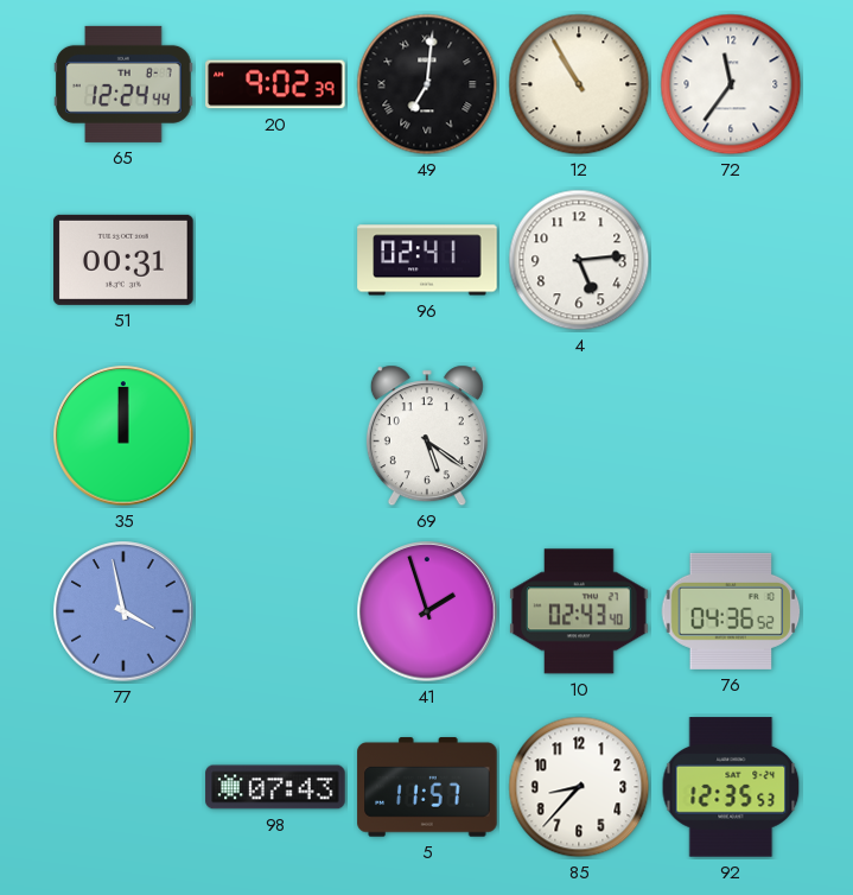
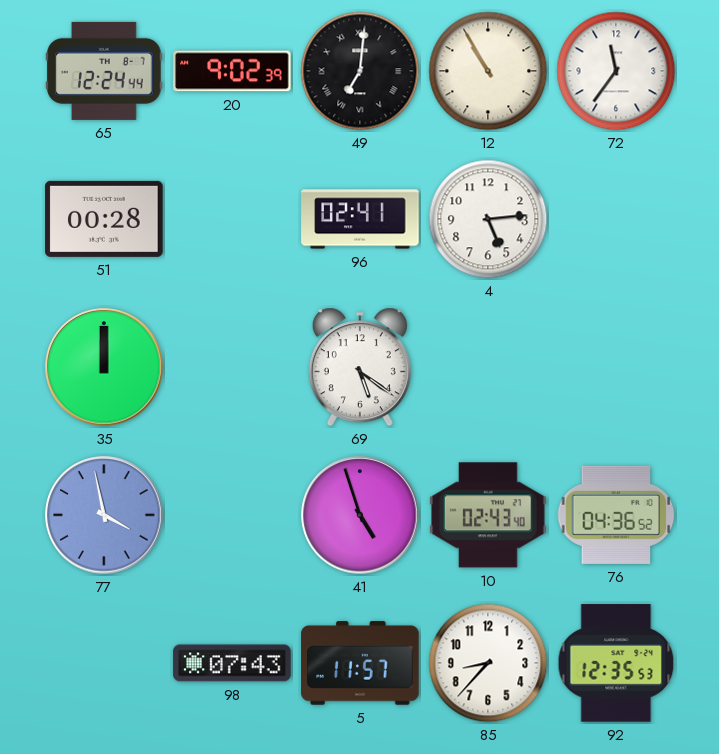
51: 00:31 -> 00:28 (104, 219)
41: 1:57 -> 4:57 (360, 515)
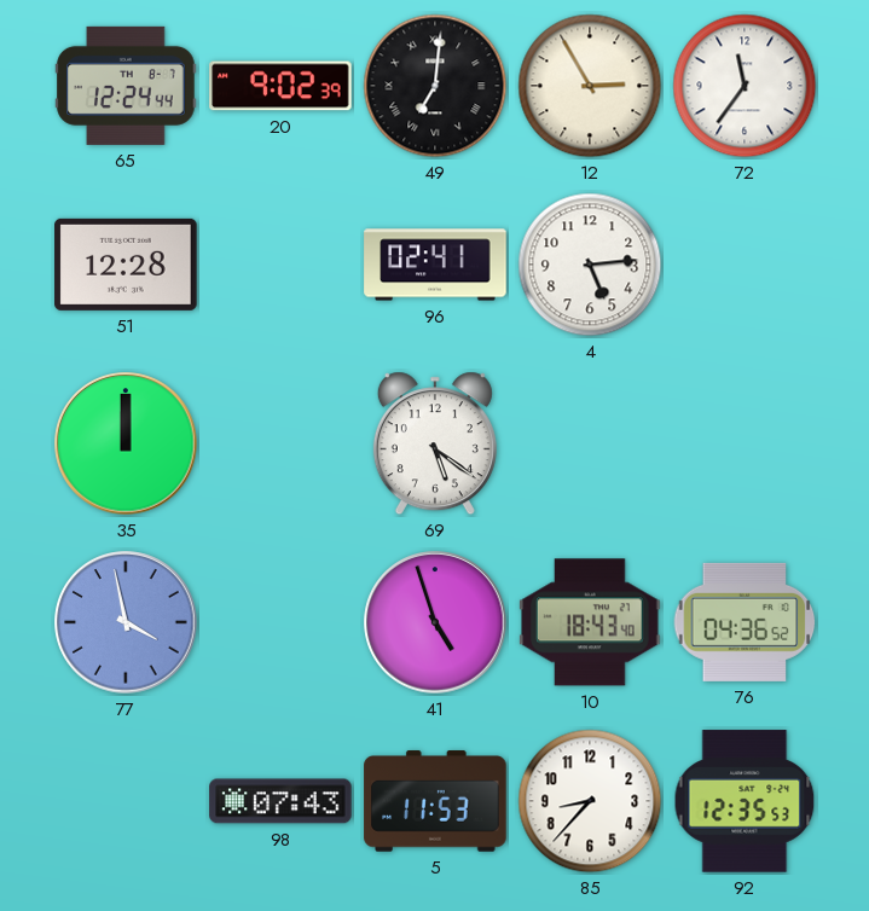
12: 10:55 -> 2:55 (590, 86)
51: 00:28 -> 12:28 (126, 265)
10: 02:43 -> 18:43 (590, 622)
5: 11:57 -> 11:53 (435, 801)
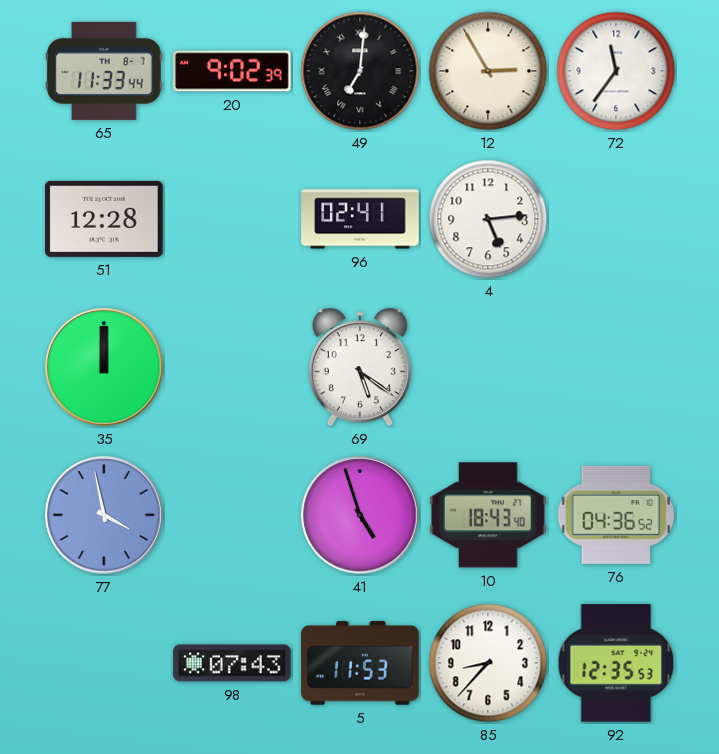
65: 12:24 -> 11:33 (104, 71)
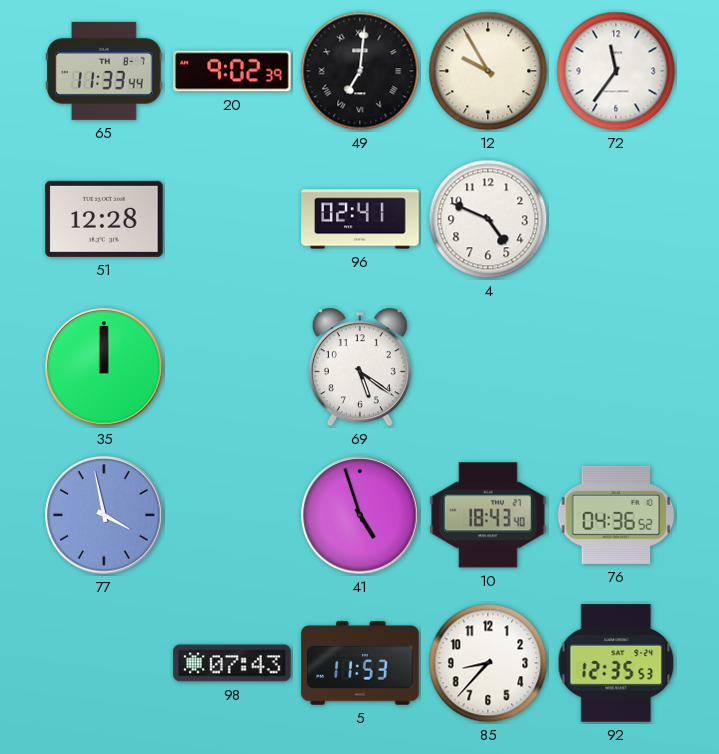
12: 2:55 -> 9:55 (488, 71)
4: 5:14 -> 4:49 (488, 219)
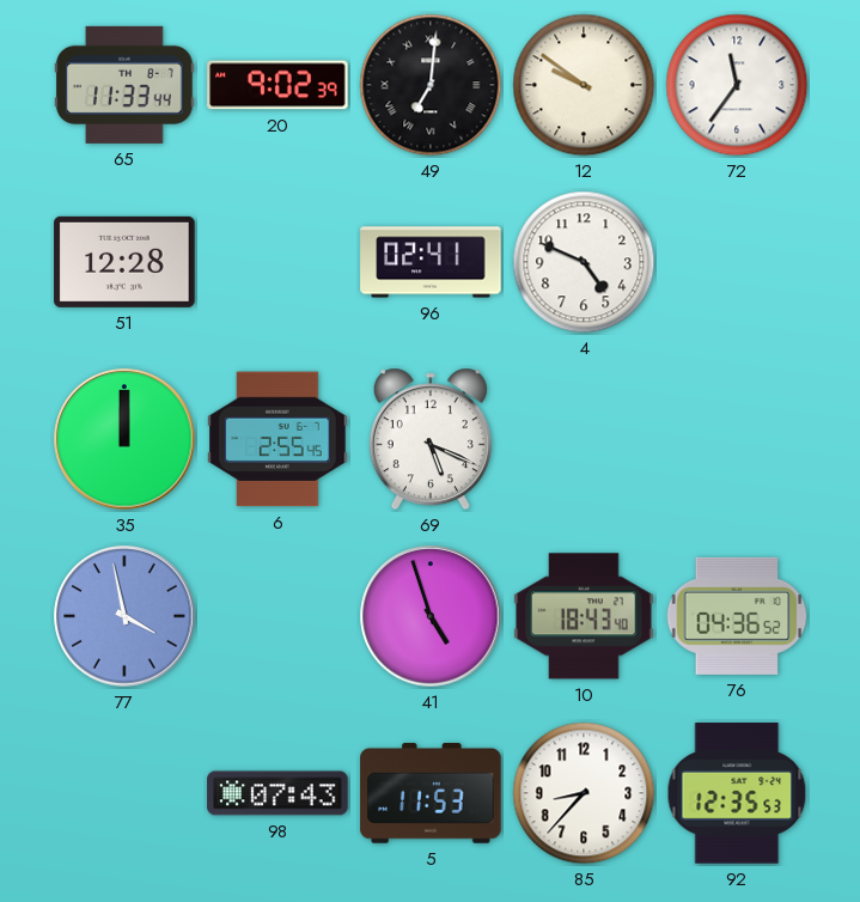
12: 9:55 -> 9:51 (584, 85)
6: none -> 2:55 (277, 439)
69: 5:21 -> 5:19 (431, 439)
